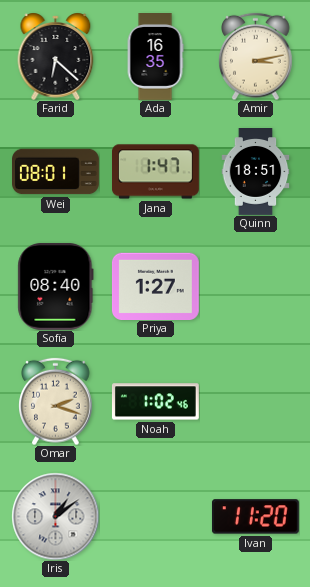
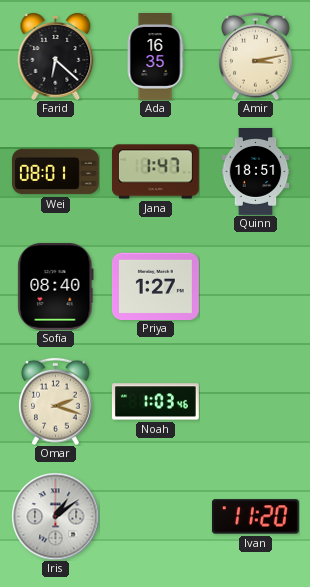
Noah: 1:02 -> 1:03 (155, 402)
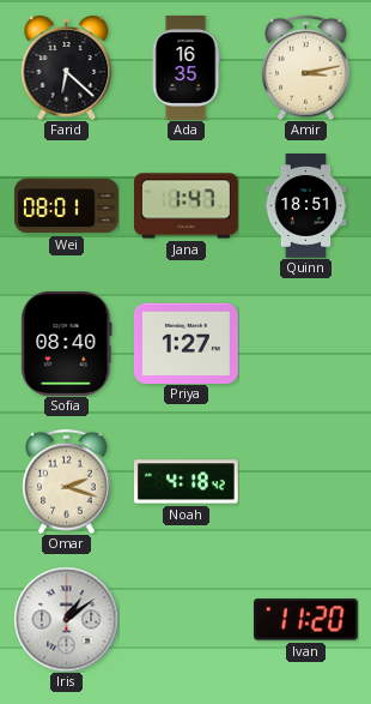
Noah: 1:03 -> 4:18 (185, 482)
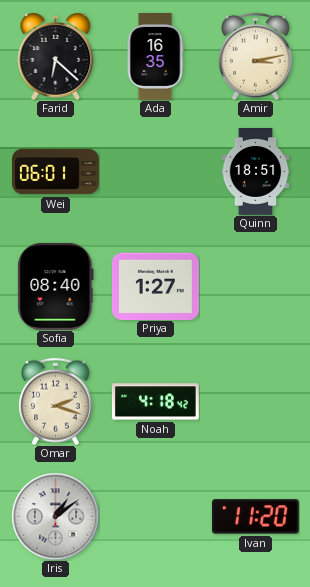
Wei: 08:01 -> 06:01 (56, 172)
Jana: 1:47 -> none (187, 206)
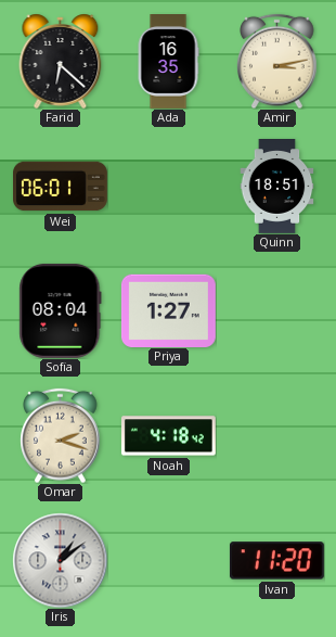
Sofia: 08:40 -> 08:04 (61, 310)
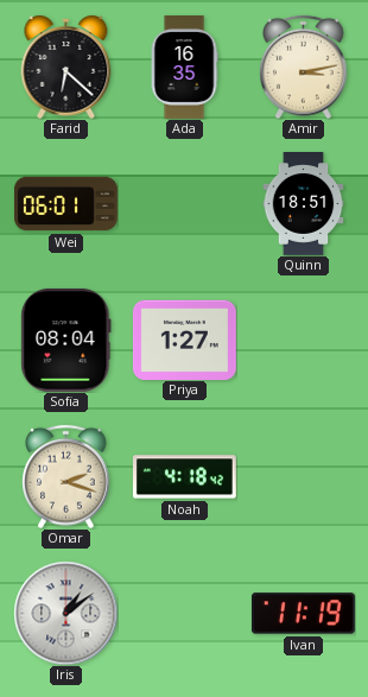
Ivan: 11:20 -> 11:19 (303, 614)
